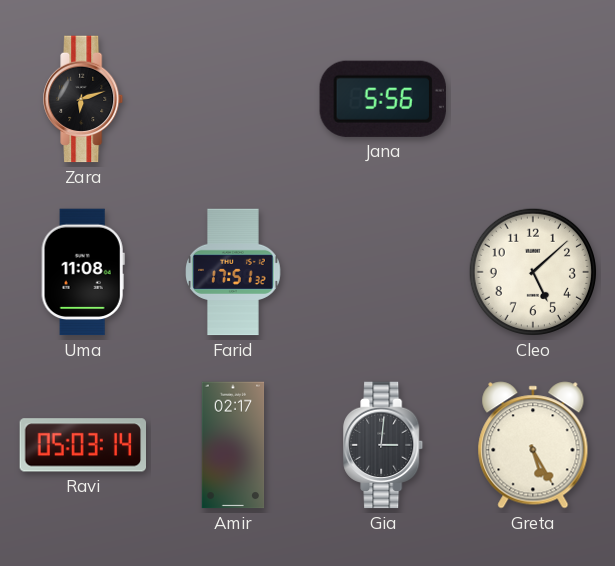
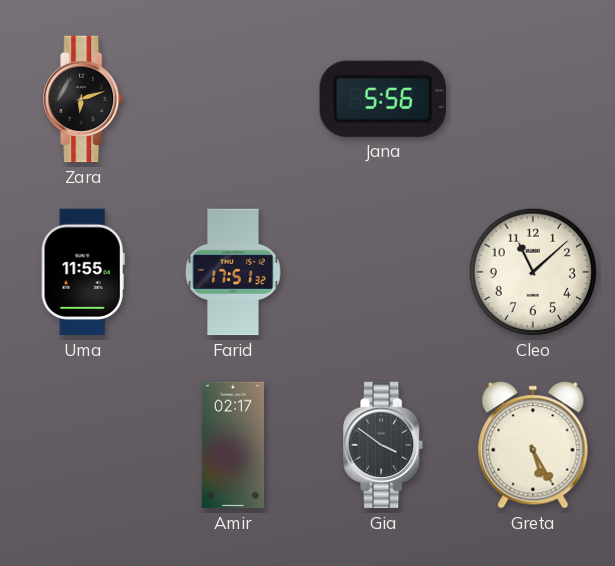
Uma: 11:08 -> 11:55 (83, 272)
Cleo: 5:08 -> 11:08 (533, 272)
Ravi: 05:03 -> none (82, 445)
Gia: 3:01 -> 3:51 (384, 445)
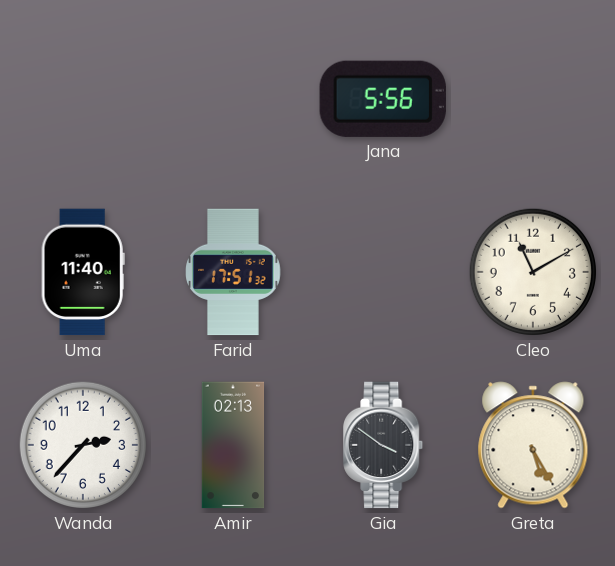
Zara: 6:12 -> none (84, 99)
Uma: 11:55 -> 11:40 (83, 272)
Cleo: 11:08 -> 11:10 (533, 272)
Wanda: none -> 2:37 (83, 445)
Amir: 02:17 -> 02:13 (233, 445)
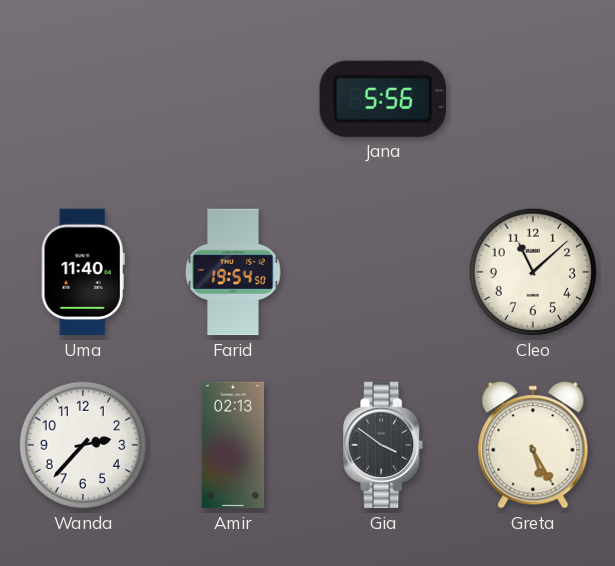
Farid: 17:51 -> 19:54 (233, 272)
Cleo: 11:10 -> 11:08 (533, 272)
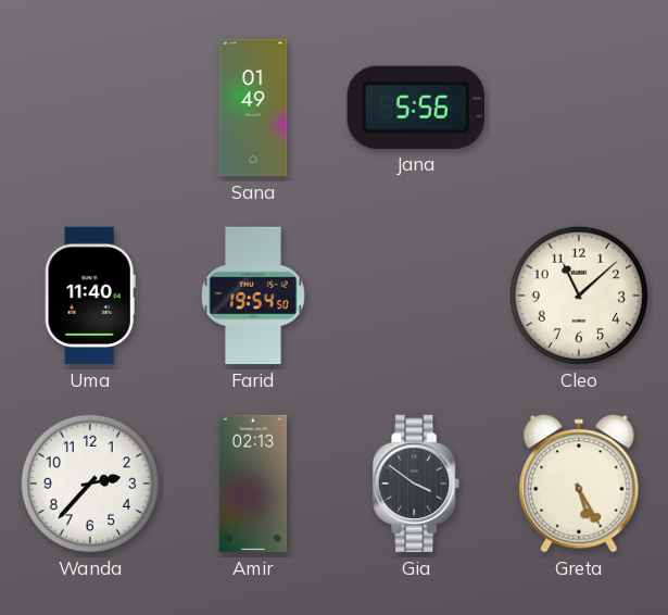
Sana: none -> 01:49 (253, 108)
